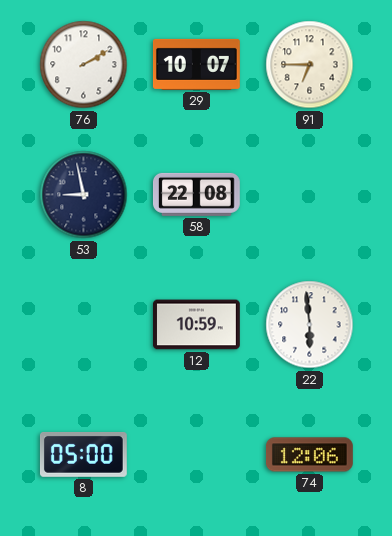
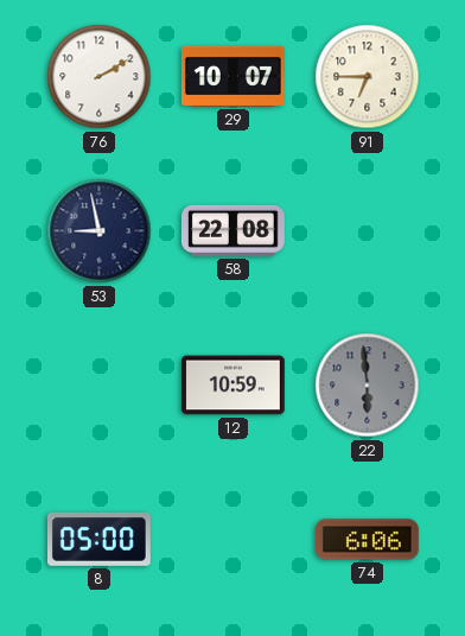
22 dial: white -> grey (368, 386)
74: 12:06 -> 6:06 (367, 540)
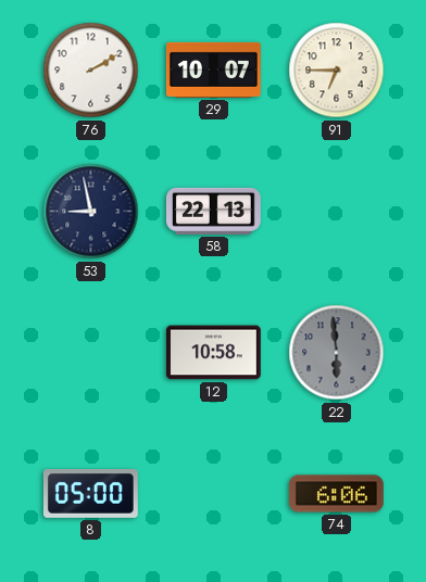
58: 22:08 -> 22:13 (213, 211)
12: 10:59 -> 10:58 (214, 353)
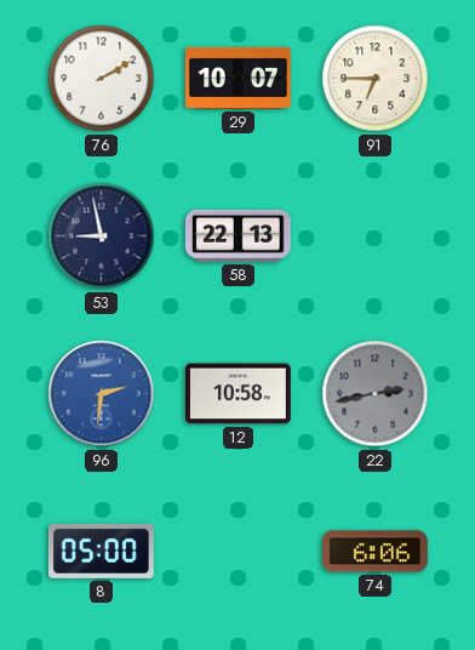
96: none -> 2:31 (102, 394)
22: 5:59 -> 2:43 (376, 394)
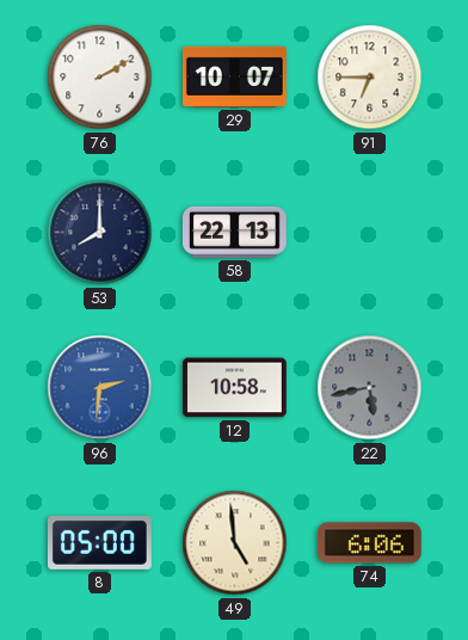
53: 8:58 -> 8:00 (100, 233)
22: 2:43 -> 5:43 (370, 388)
49: none -> 4:59 (235, 543)
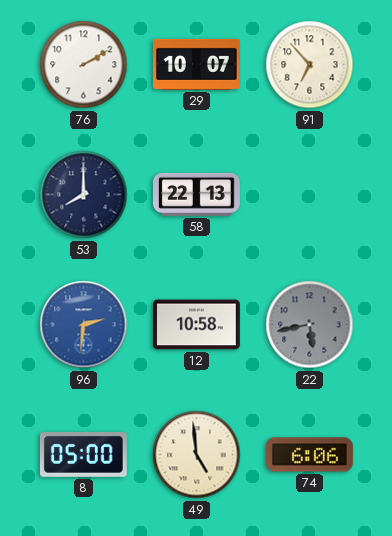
91: 6:45 -> 6:53 (310, 65)
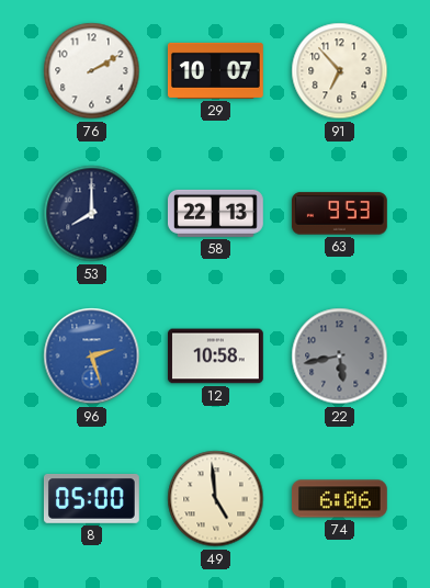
63: none -> 9:53 (339, 214)
96: 2:31 -> 2:27 (92, 357)
